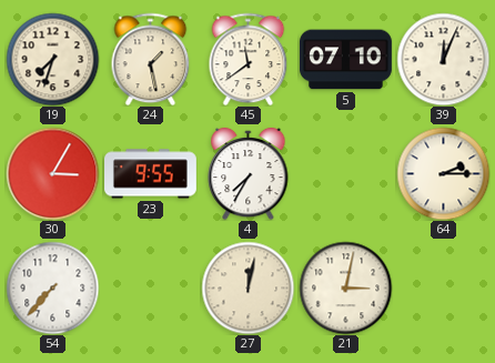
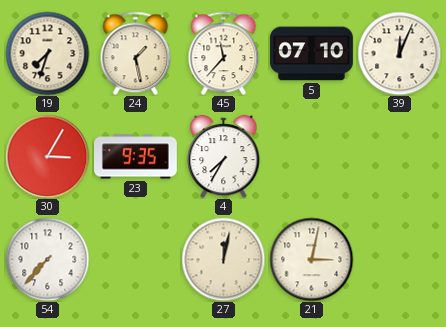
45: 11:39 -> 11:37 (224, 53)
23: 9:55 -> 9:35 (136, 157)
64: 2:15 -> none (443, 173)
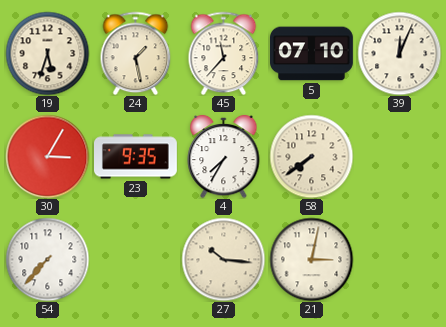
19: 7:33 -> 5:33 (47, 53)
58: none -> 7:39 (311, 156)
27: 12:02 -> 10:16 (223, 259)
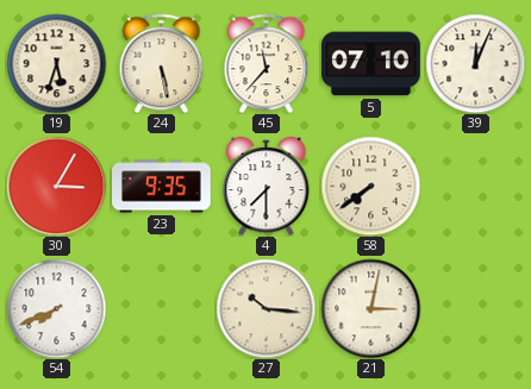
24: 1:28 -> 5:28 (162, 63)
4: 7:35 -> 7:30 (267, 186)
54: 7:37 -> 7:41 (56, 308)
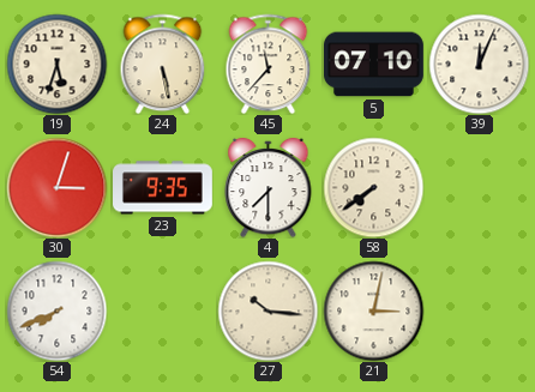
30: 3:05 -> 3:03 (56, 187)
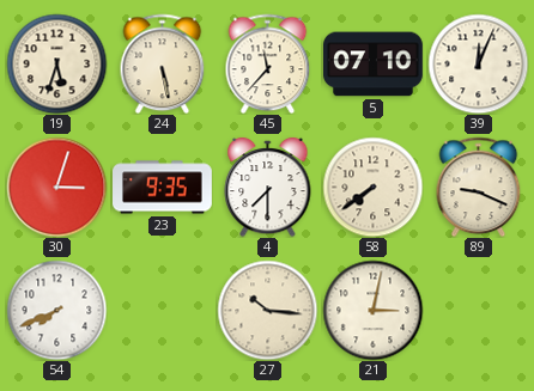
89: none -> 9:19 (479, 187)
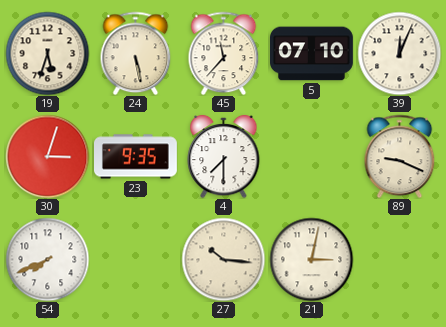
58: 7:39 -> none (372, 187)
